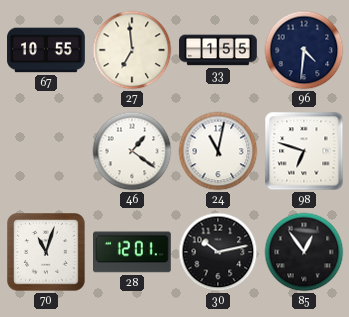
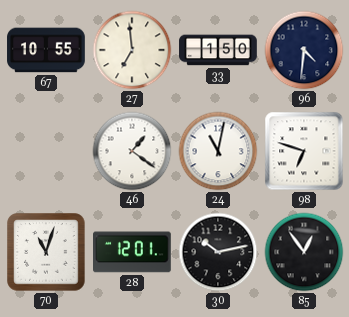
33: 1:55 -> 1:50 (218, 50)
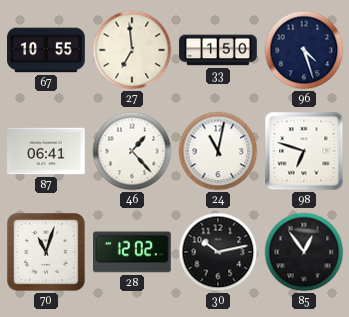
96: 4:31 -> 4:27 (304, 50)
87: none -> 06:41 (46, 151)
46: 1:21 -> 1:23 (132, 151)
28: 12:01 -> 12:02 (133, 252)
